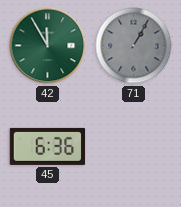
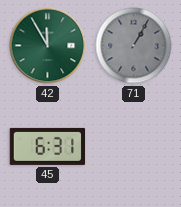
45: 6:36 -> 6:31 (48, 146)
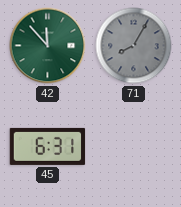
42: 11:55 -> 11:53 (48, 46)
71: 1:05 -> 8:05 (134, 46)
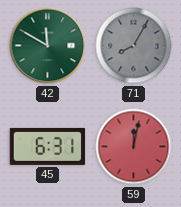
42: 11:53 -> 11:50 (48, 46)
59: none -> 12:02 (134, 147)
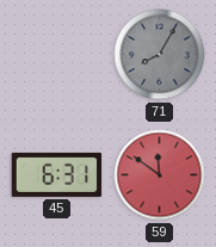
42: 11:50 -> none (48, 46)
59: 12:02 -> 11:51 (160, 175)
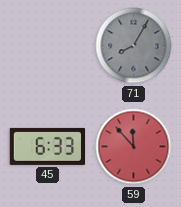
45: 6:31 -> 6:33 (48, 146)
59: 11:51 -> 11:53 (134, 147)
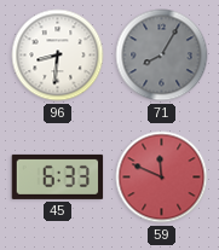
96: none -> 8:31 (58, 56)
59: 11:53 -> 11:49 (162, 178)
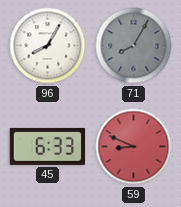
96: 8:31 -> 8:05 (48, 46)
59: 11:49 -> 8:49 (134, 147)
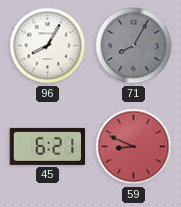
45: 6:33 -> 6:21 (48, 146)
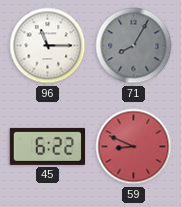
96: 8:05 -> 11:15 (48, 46)
45: 6:21 -> 6:22 (48, 146)
